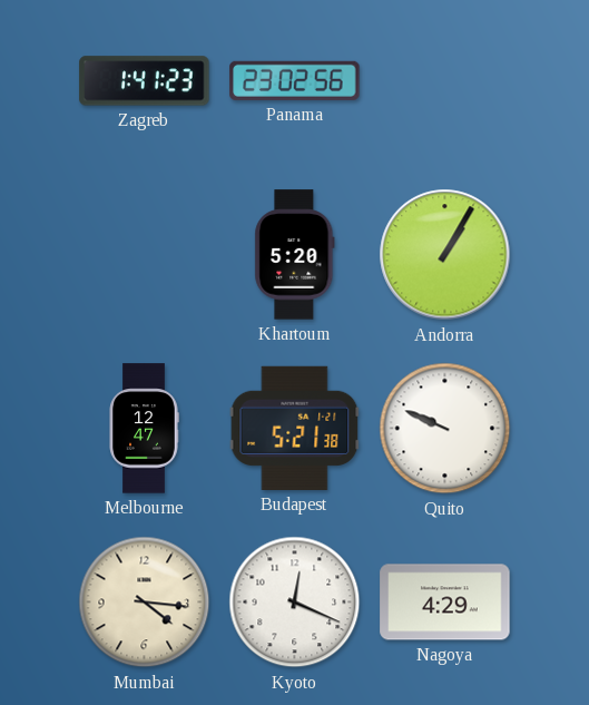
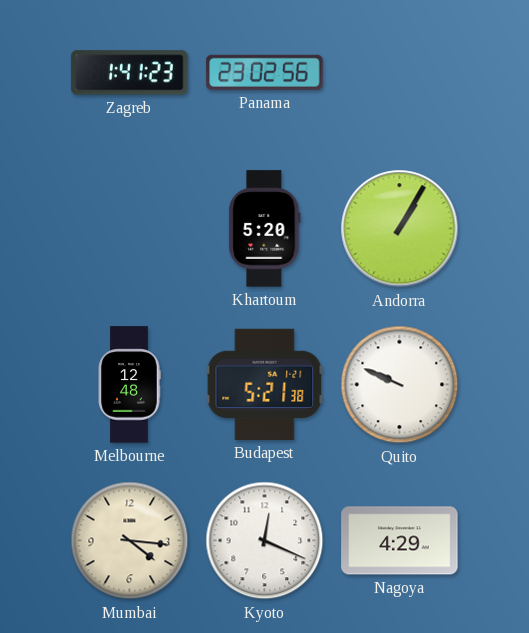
Melbourne: 12:47 -> 12:48 (129, 385)
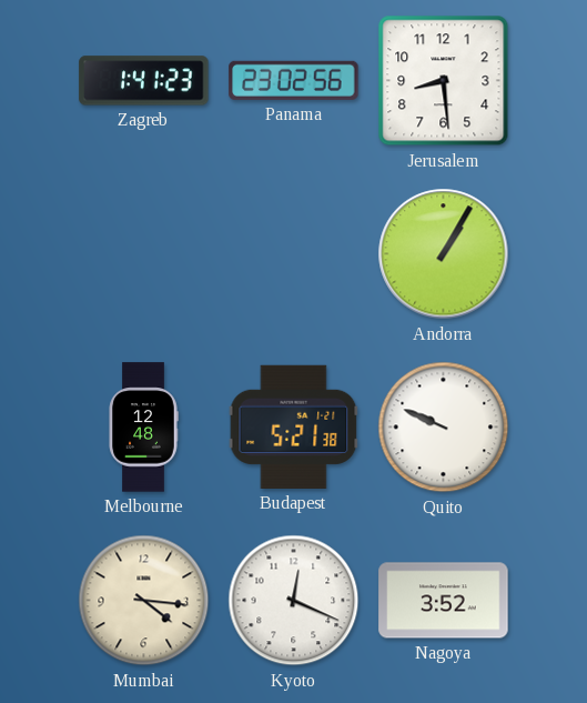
Jerusalem: none -> 8:29 (444, 81)
Khartoum: 5:20 -> none (265, 229)
Nagoya: 4:29 -> 3:52 (444, 601)
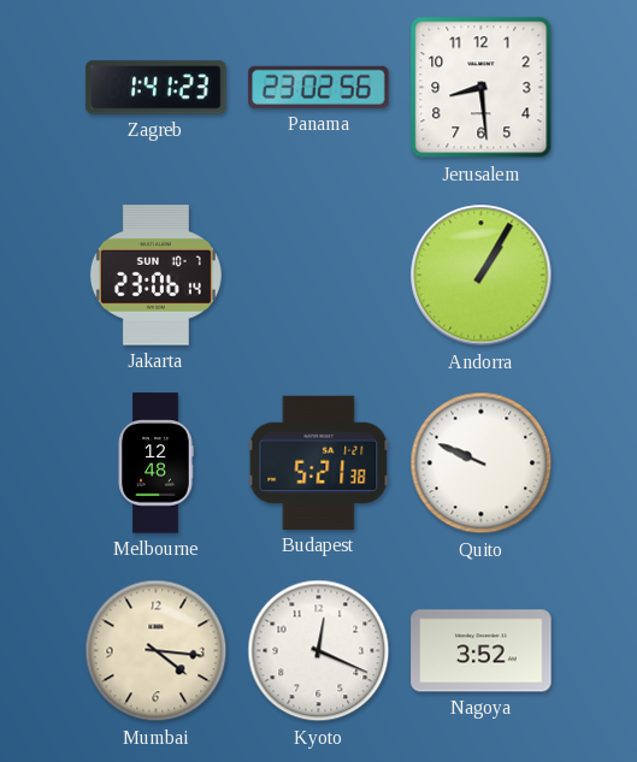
Jakarta: none -> 23:06 (155, 276)
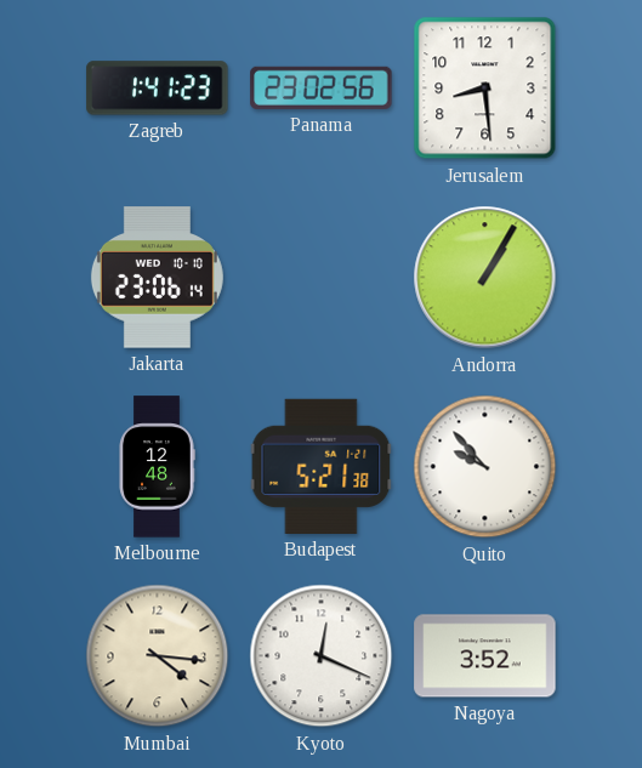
Jakarta date: SUN 10-7 -> WED 10-10 (157, 278)
Quito: 9:49 -> 9:53 (485, 467)
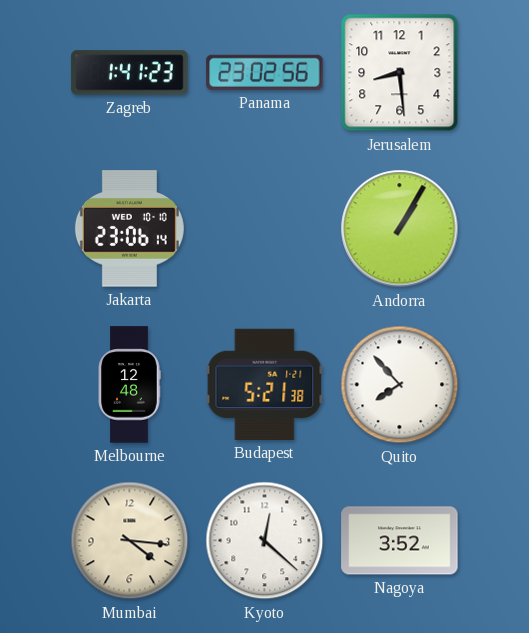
Quito: 9:53 -> 7:53 (400, 385)
Kyoto: 12:19 -> 12:22 (265, 541)
